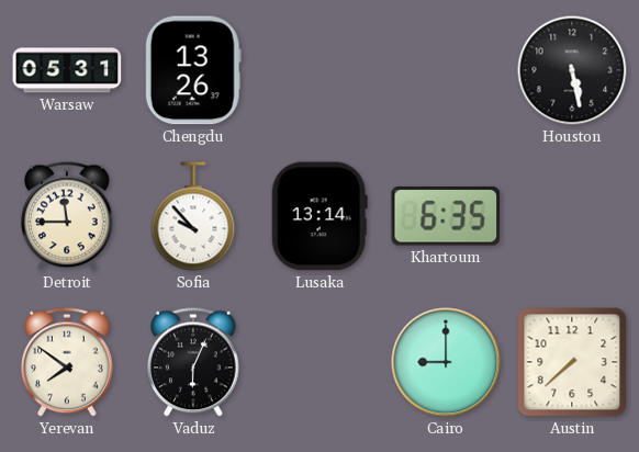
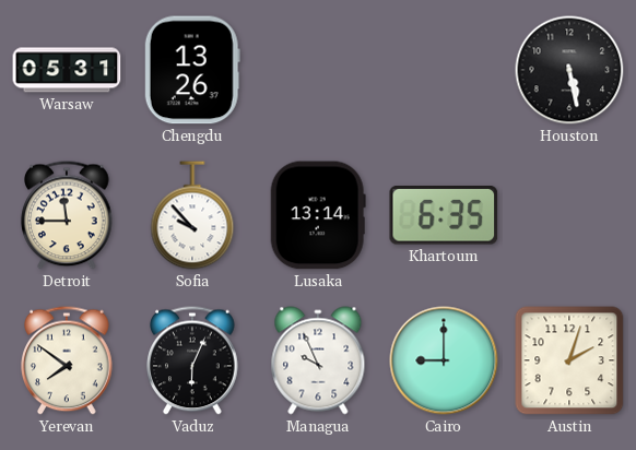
Managua: none -> 9:56 (318, 360)
Austin: 7:38 -> 2:03 (569, 360)
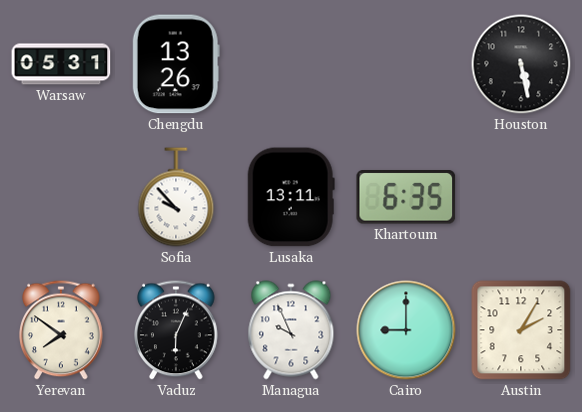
Detroit: 11:45 -> none (67, 215)
Lusaka: 13:14 -> 13:11 (291, 197)
Austin: 2:03 -> 2:05 (521, 330)
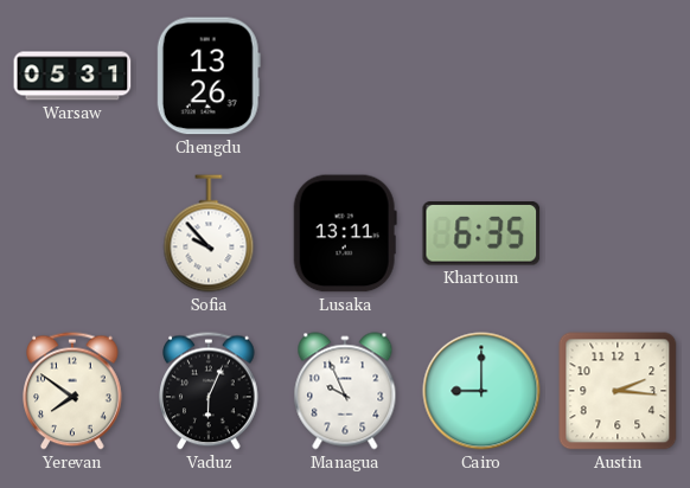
Houston: 5:28 -> none (521, 64)
Austin: 2:05 -> 2:16 (618, 391)
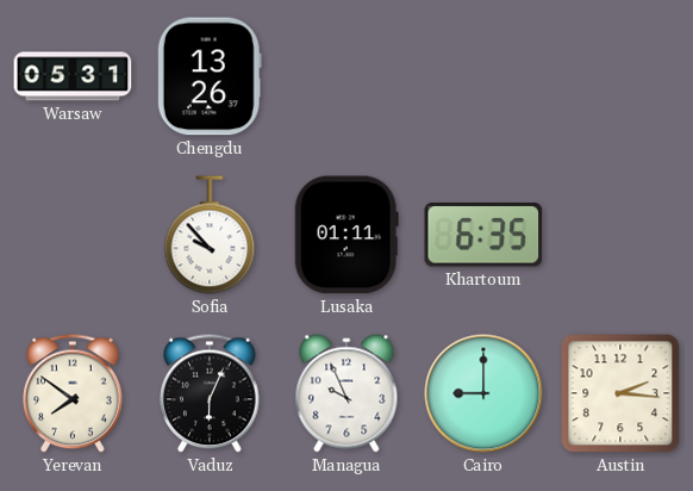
Lusaka: 13:11 -> 01:11 (346, 235)
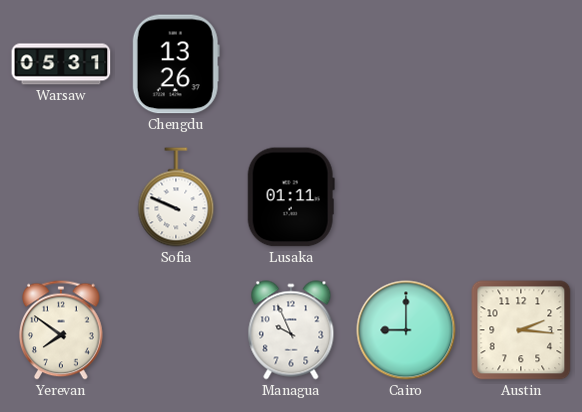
Sofia: 9:53 -> 9:49 (176, 197)
Khartoum: 6:35 -> none (483, 236)
Vaduz: 6:04 -> none (210, 393)
